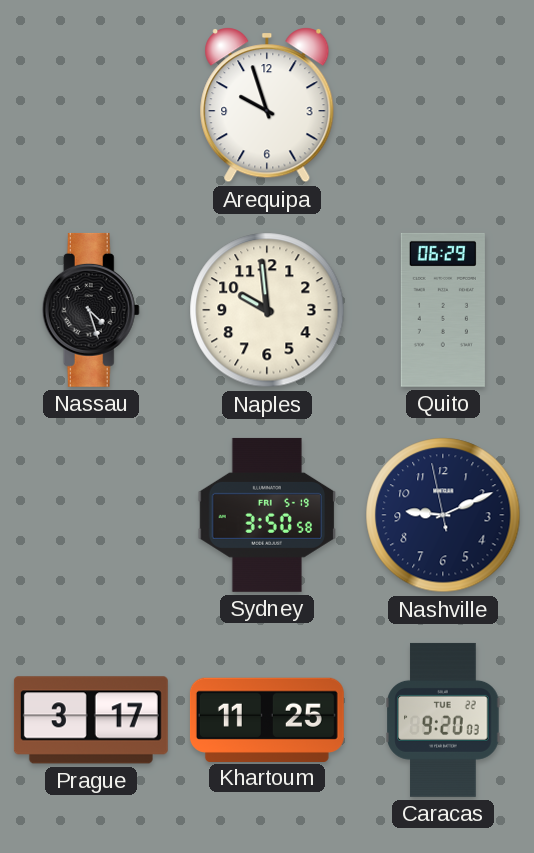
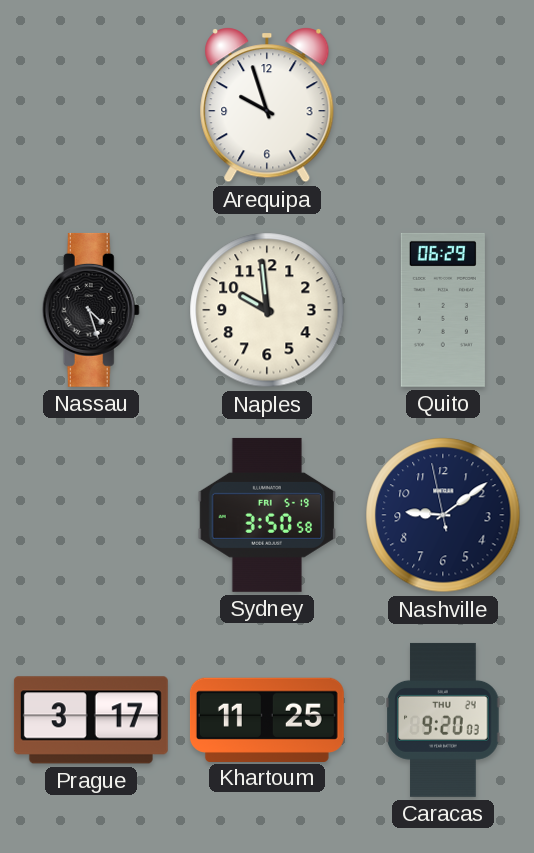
Nashville: 9:10 -> 9:08 (443, 515)
Caracas date: TUE 22 -> THU 24 (443, 720)
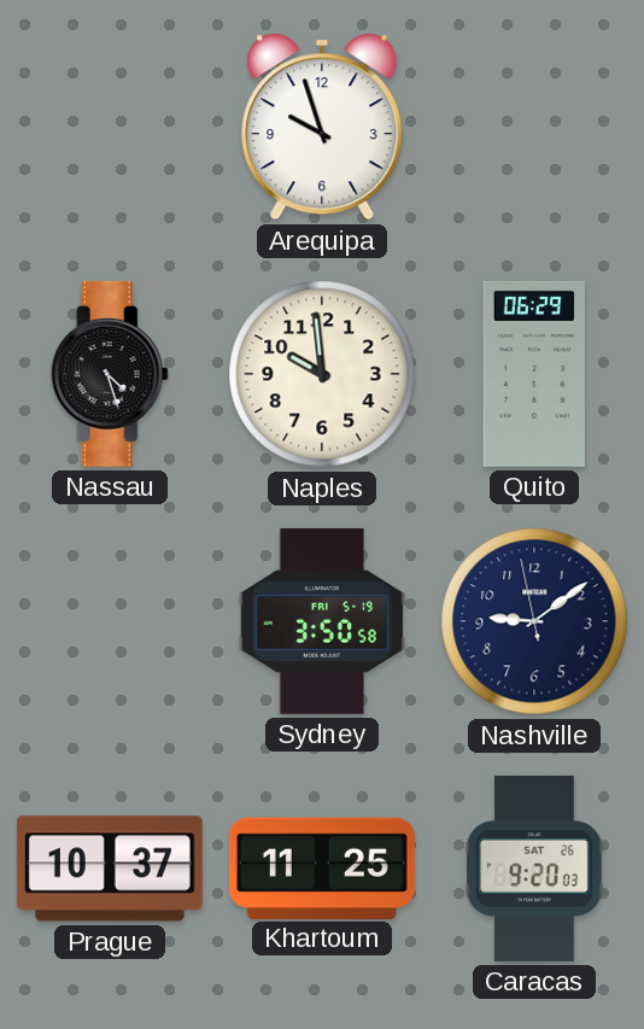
Prague: 3:17 -> 10:37 (110, 869)
Caracas date: THU 24 -> SAT 26 (534, 869)
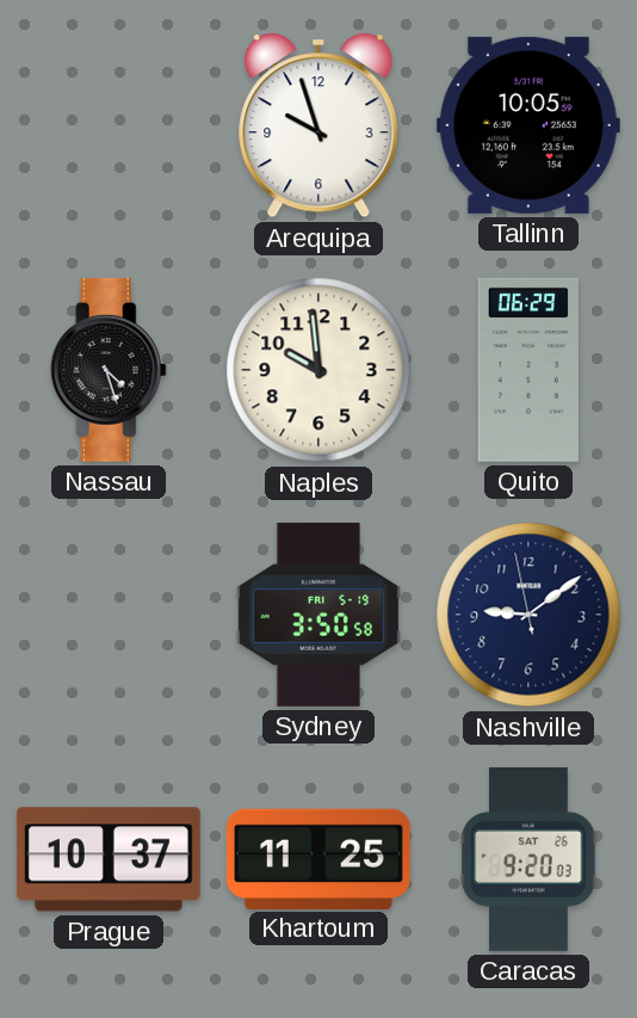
Tallinn: none -> 10:05 (528, 125)
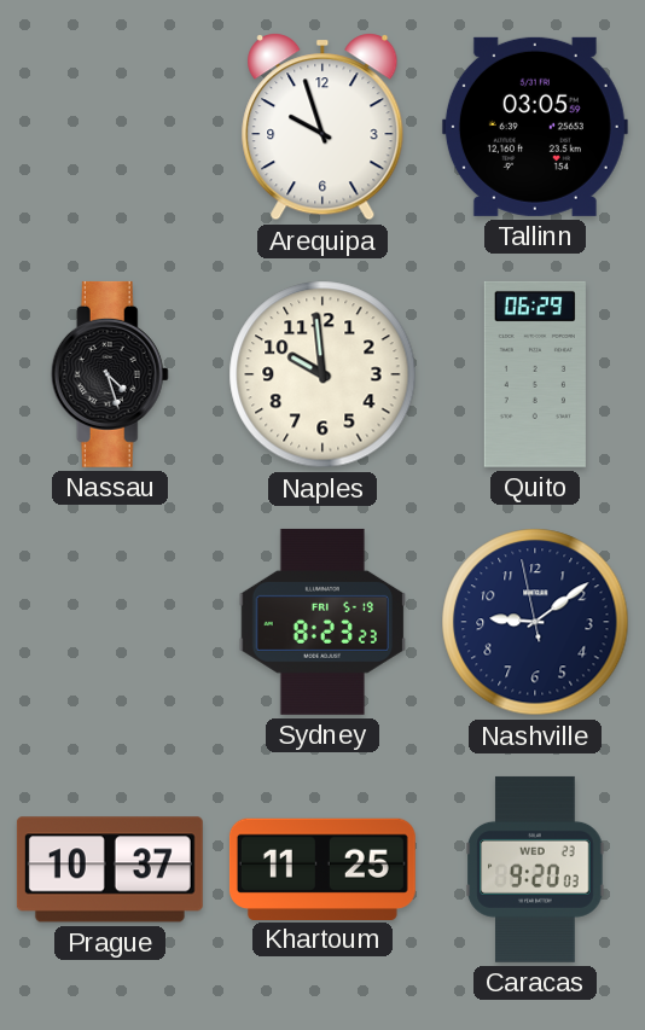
Tallinn: 10:05 -> 03:05 (535, 127)
Sydney: 3:50 -> 8:23 (322, 622)
Caracas date: SAT 26 -> WED 23 (535, 869)
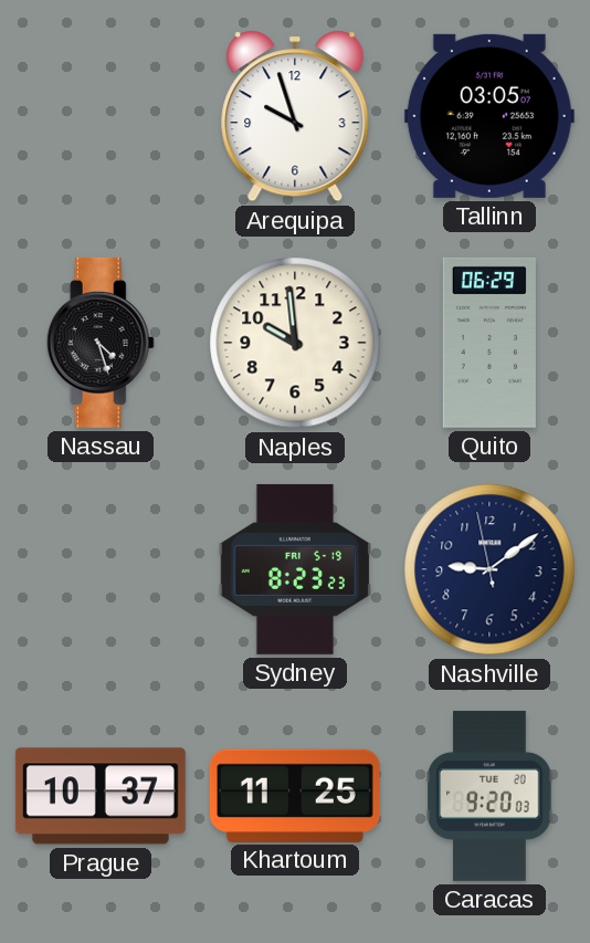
Tallinn: 03:05:59 -> 03:05:07 (489, 116)
Caracas date: WED 23 -> TUE 20 (489, 796)
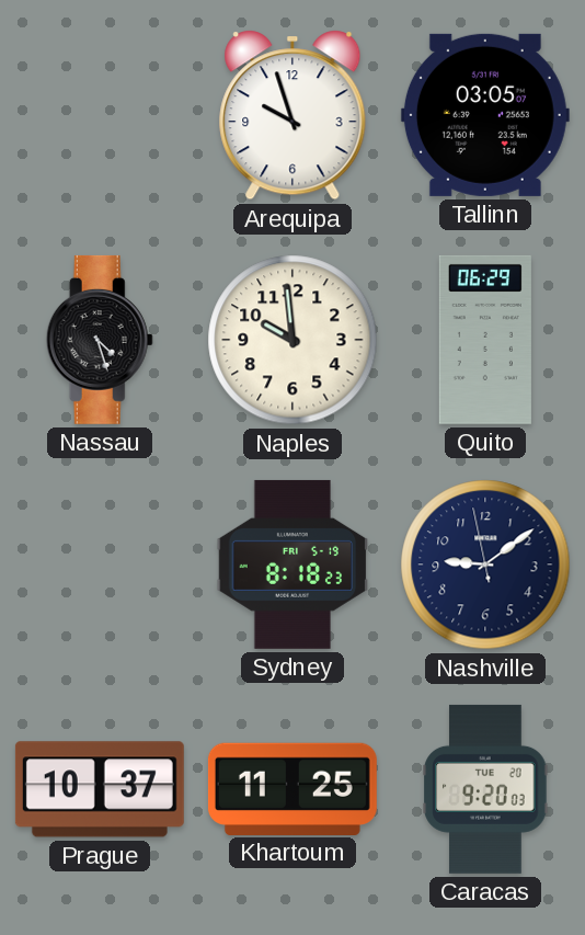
Sydney: 8:23 -> 8:18 (292, 565)
